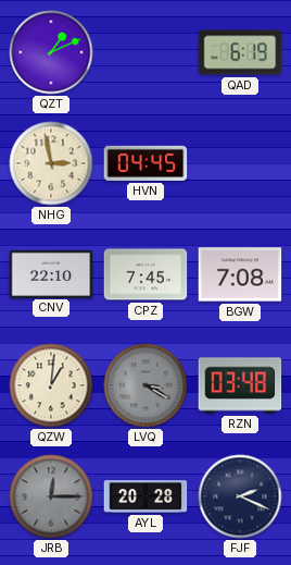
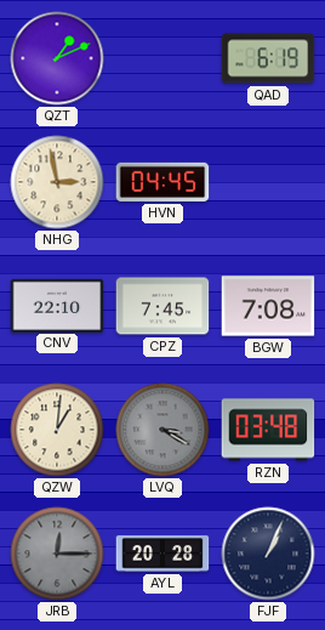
FJF: 2:19 -> 1:04 (268, 554)
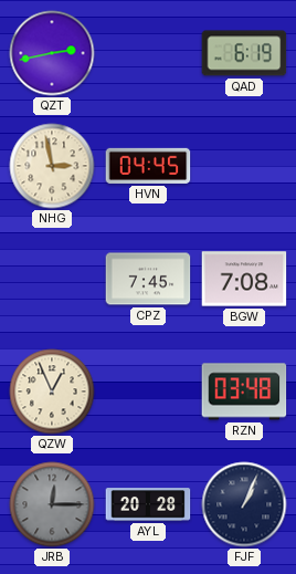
QZT: 1:11 -> 2:43 (52, 53)
CNV: 22:10 -> none (57, 305)
QZW: 1:01 -> 12:56 (52, 392)
LVQ: 3:20 -> none (162, 430)
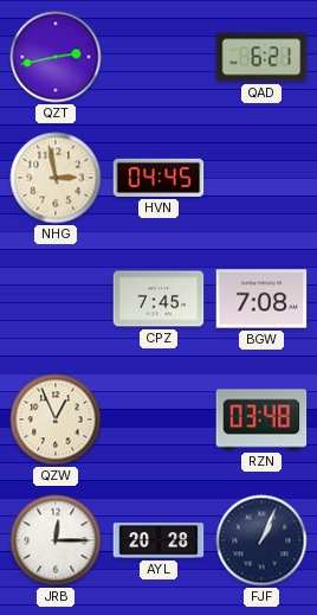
QAD: 6:19 -> 6:21 (261, 57)
JRB dial: grey -> white (56, 540)
